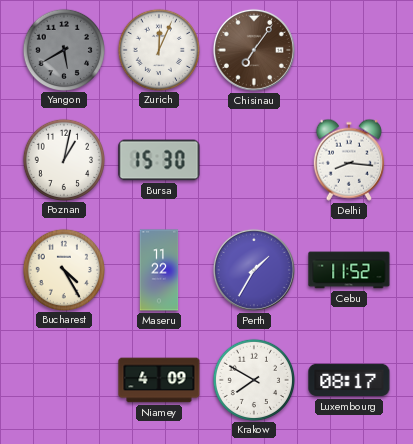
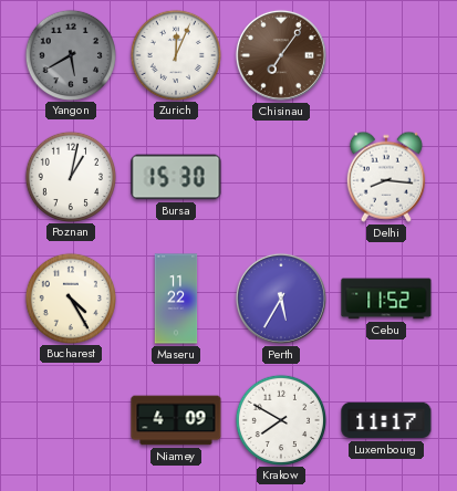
Perth: 1:35 -> 5:35 (281, 299)
Luxembourg: 08:17 -> 11:17 (386, 420)
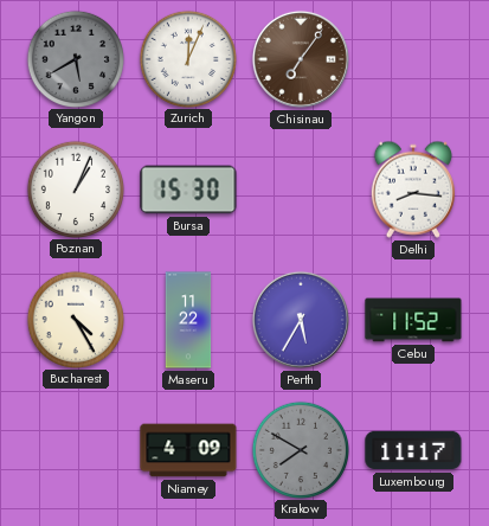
Poznan: 1:02 -> 1:04 (75, 188)
Krakow dial: white -> grey (300, 449)
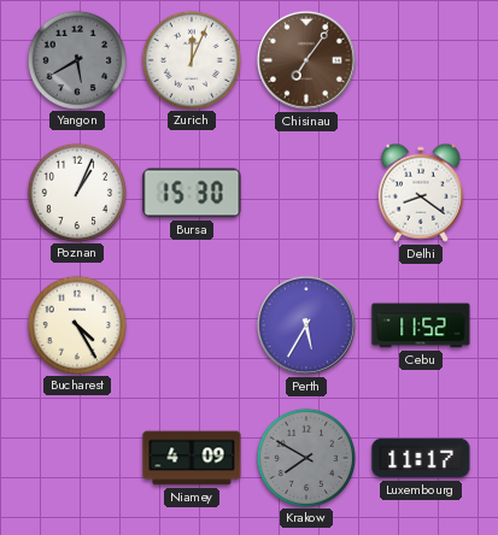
Delhi: 8:16 -> 8:21 (421, 193)
Maseru: 11:22 -> none (188, 320)
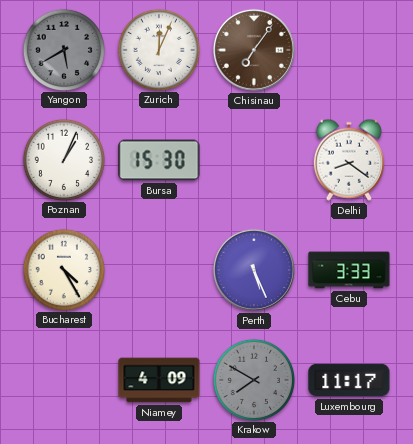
Perth: 5:35 -> 5:26 (254, 270)
Cebu: 11:52 -> 3:33 (349, 270)
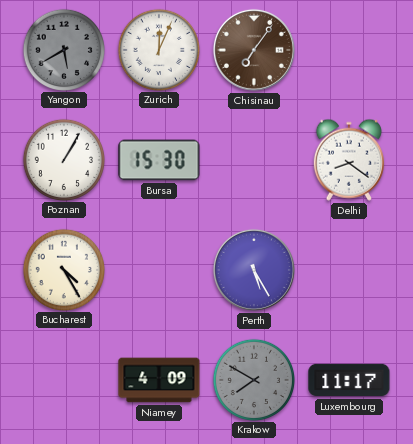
Poznan: 1:04 -> 1:05 (63, 159)
Perth: 5:26 -> 5:25 (254, 270)
Cebu: 3:33 -> none (349, 270)
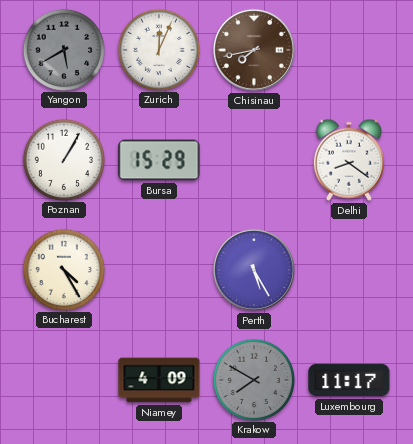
Chisinau: 7:06 -> 7:43 (254, 50)
Bursa: 15:30 -> 15:29 (159, 160)
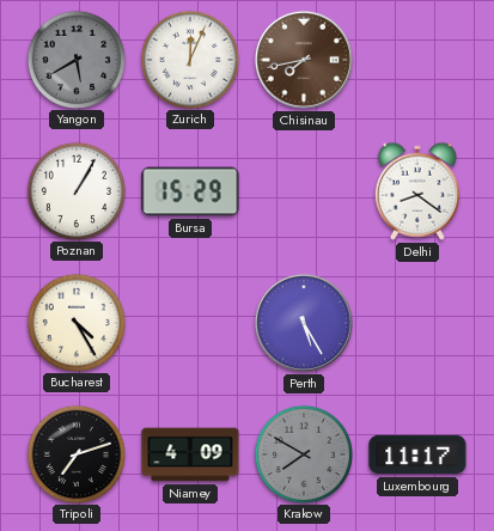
Tripoli: none -> 7:12 (75, 453)
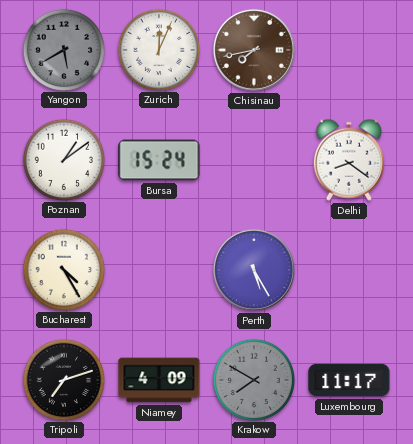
Poznan: 1:05 -> 1:09 (63, 159)
Bursa: 15:29 -> 15:24 (159, 160)
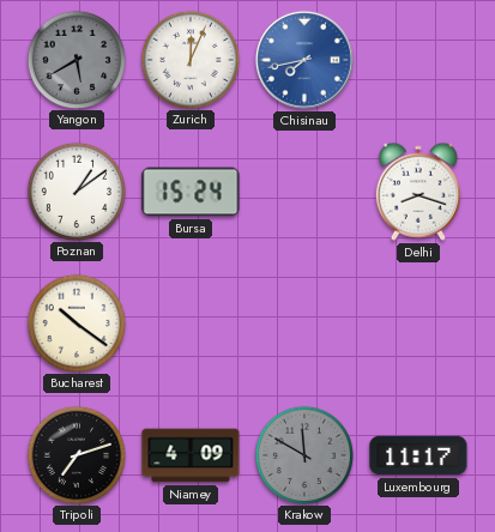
Chisinau dial: brown -> blue (304, 60)
Delhi: 8:21 -> 8:18 (418, 192)
Bucharest: 4:25 -> 10:21 (76, 322)
Perth: 5:25 -> none (254, 270)
Krakow: 7:50 -> 11:50 (303, 454)
